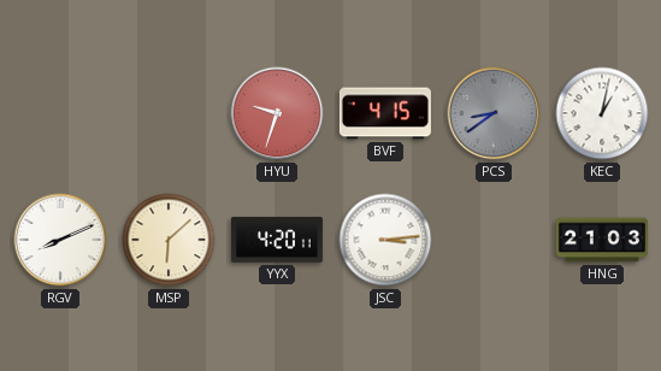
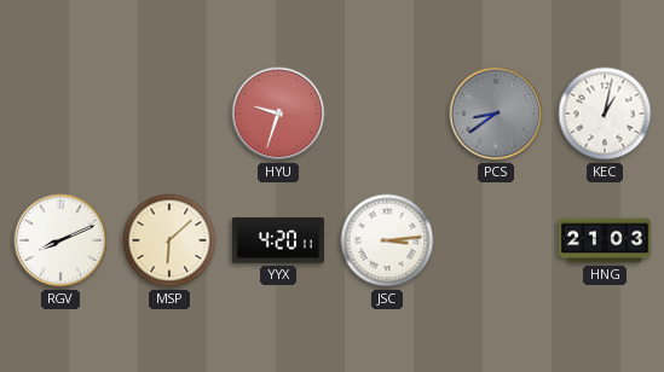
BVF: 4:15 -> none (385, 113)
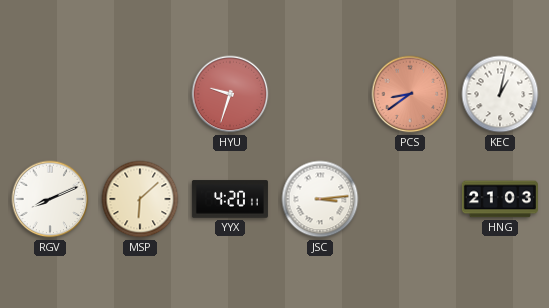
PCS dial: grey -> salmon (410, 94)
